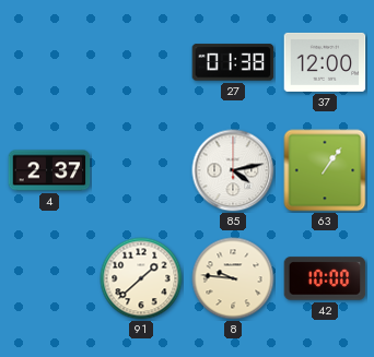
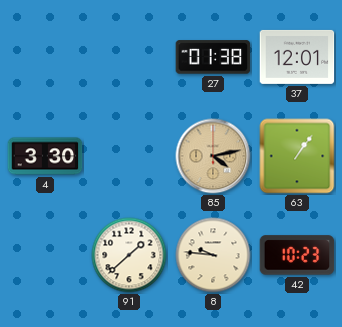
37: 12:00 -> 12:01 (297, 57)
4: 2:37 -> 3:30 (45, 156)
85 dial: white -> champagne (213, 156)
42: 10:00 -> 10:23 (297, 255)
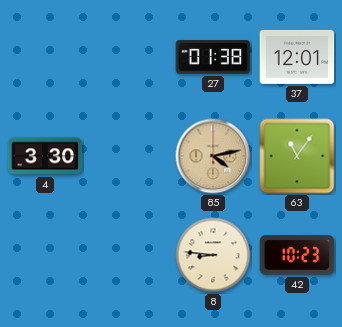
63: 1:06 -> 11:06 (297, 156)
91: 1:38 -> none (129, 255)
8: 9:46 -> 8:46 (213, 255)
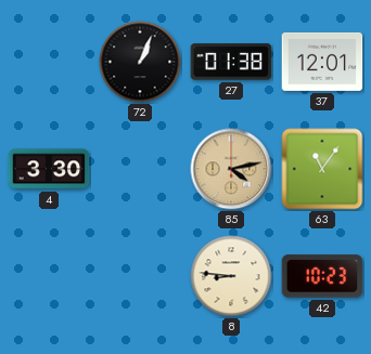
72: none -> 1:04 (140, 62)
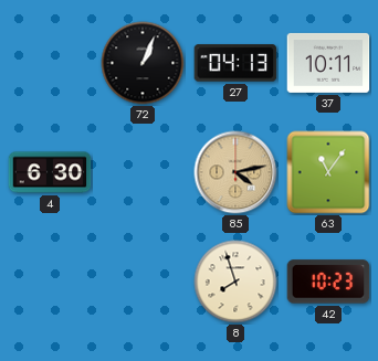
27: 01:38 -> 04:13 (235, 63)
37: 12:01 -> 10:11 (328, 63)
4: 3:30 -> 6:30 (50, 172)
8: 8:46 -> 7:57 (235, 282)
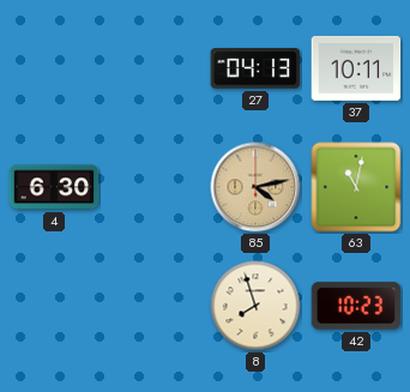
72: 1:04 -> none (143, 63)
63: 11:06 -> 11:02 (356, 187)
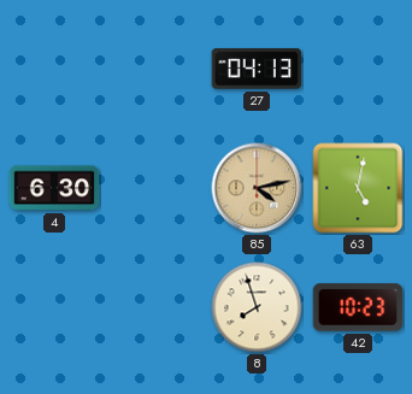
37: 10:11 -> none (356, 68)
63: 11:02 -> 5:02 (358, 188)
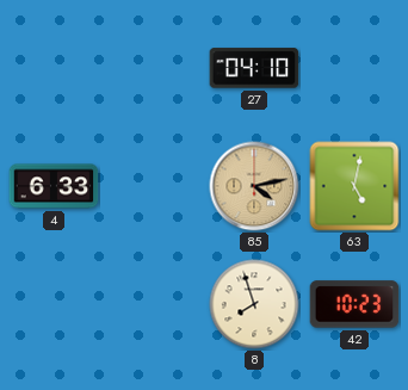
27: 04:13 -> 04:10 (254, 68)
4: 6:30 -> 6:33 (54, 186)
